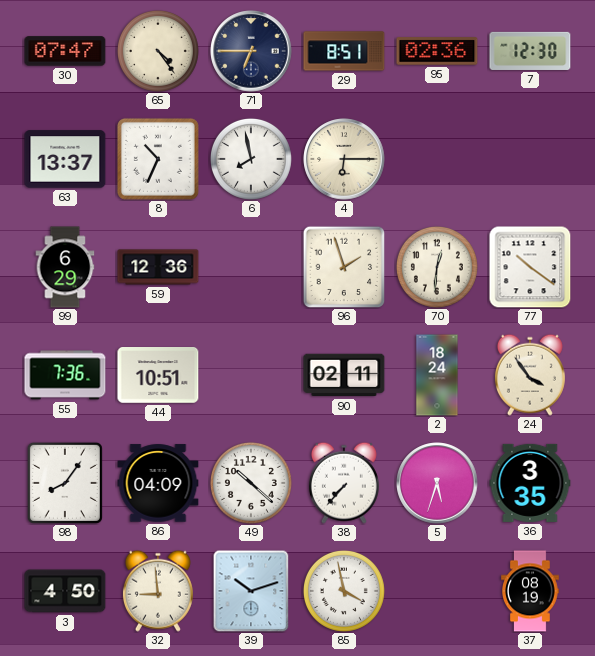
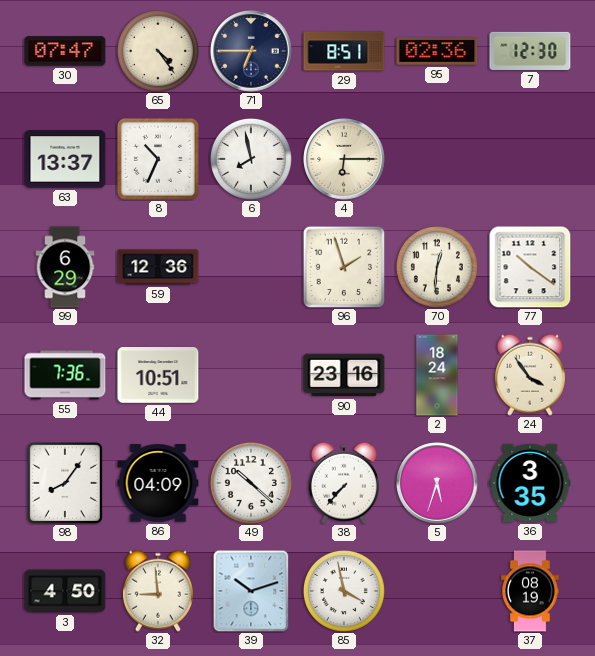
90: 02:11 -> 23:16 (344, 375)
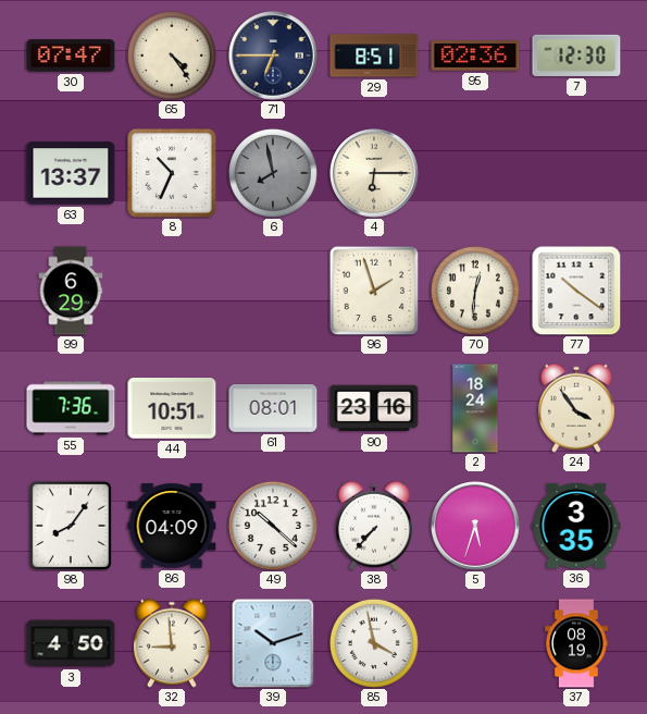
6 dial: white -> grey (273, 173)
59: 12:36 -> none (158, 267)
61: none -> 08:01 (273, 409)
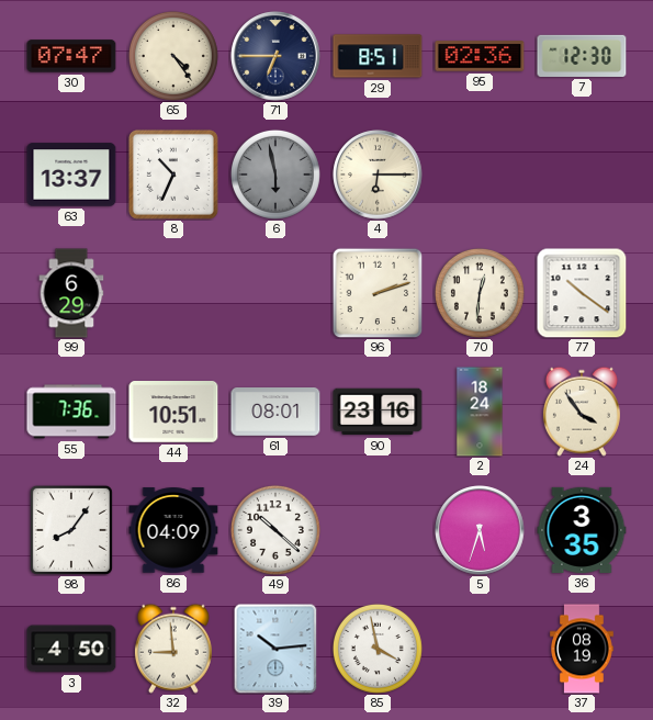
6: 7:58 -> 5:58 (275, 175)
96: 1:57 -> 2:12 (378, 293)
38: 7:37 -> none (374, 526)
39: 10:12 -> 10:14 (275, 649)
